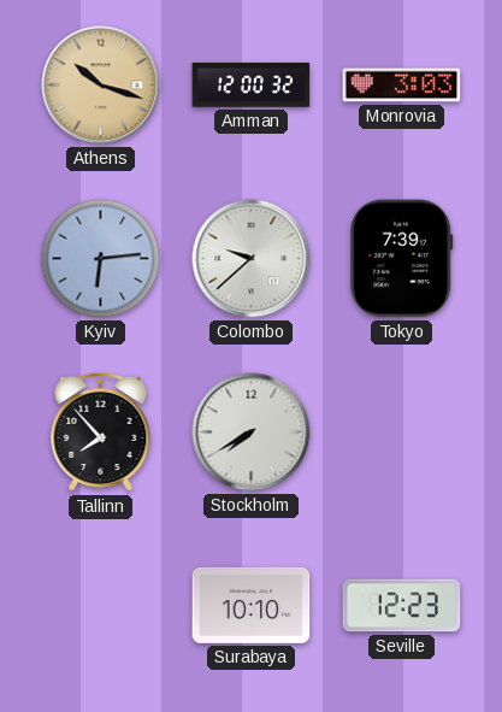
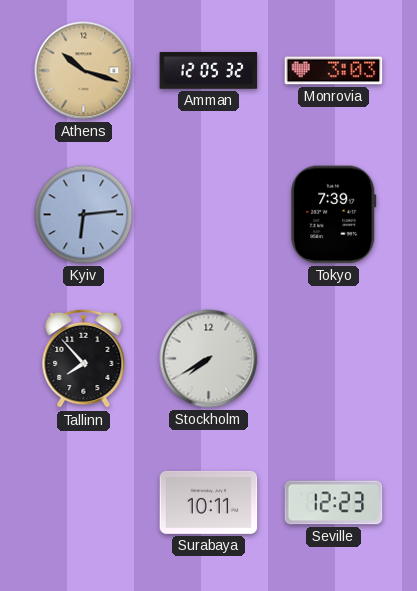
Amman: 12:00 -> 12:05 (209, 71)
Colombo: 9:38 -> none (252, 259)
Surabaya: 10:10 -> 10:11 (209, 502)
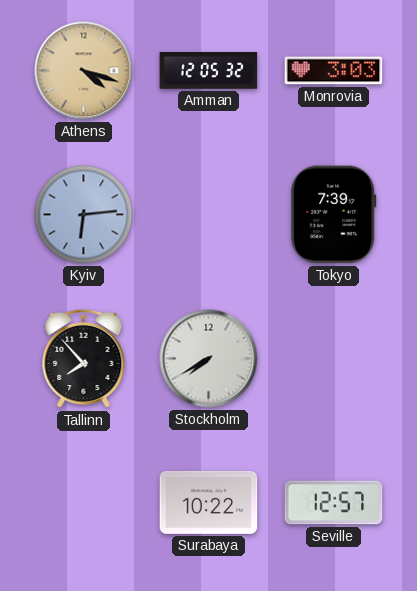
Athens: 10:18 -> 4:18 (84, 71)
Surabaya: 10:11 -> 10:22 (209, 502)
Seville: 12:23 -> 12:57 (334, 503)
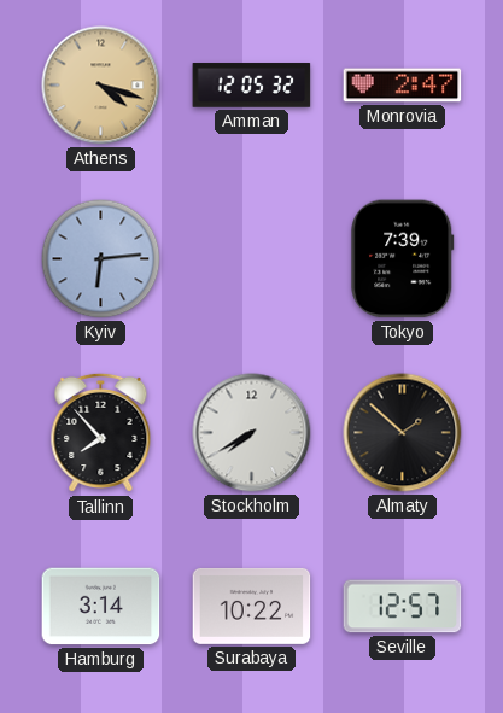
Monrovia: 3:03 -> 2:47 (403, 86)
Almaty: none -> 1:52 (403, 433)
Hamburg: none -> 3:14 (101, 607)
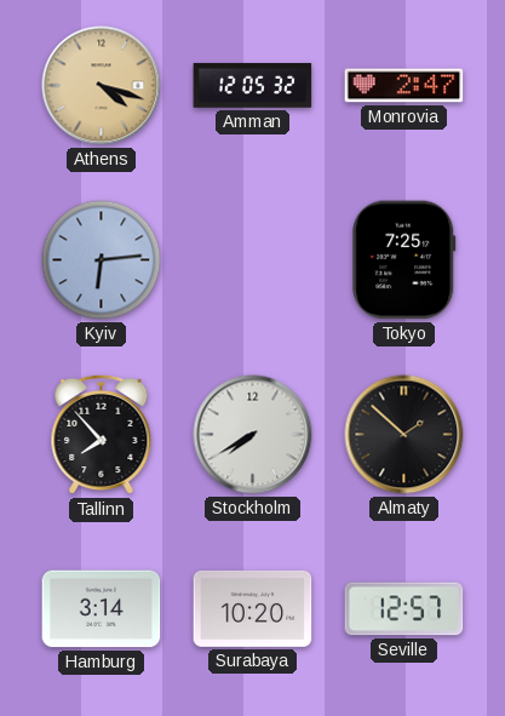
Tokyo: 7:39 -> 7:25 (404, 260)
Surabaya: 10:22 -> 10:20 (253, 608)
